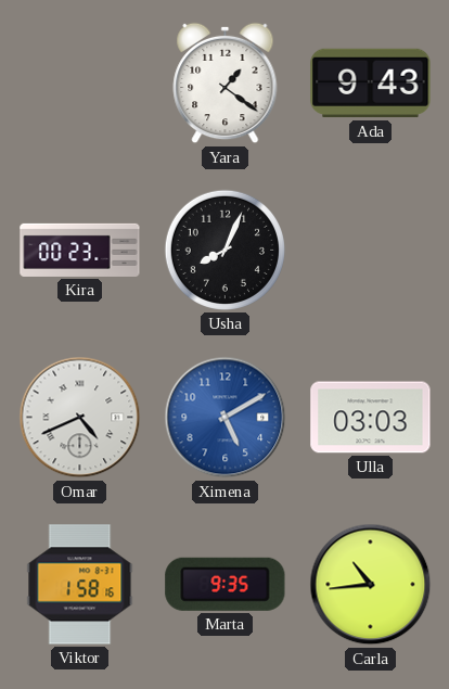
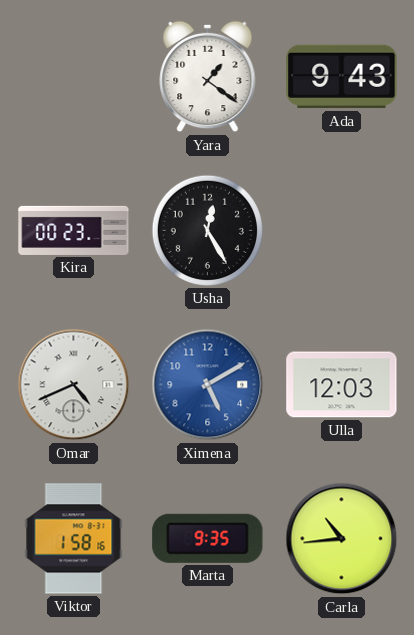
Usha: 8:04 -> 12:25 (207, 230)
Ulla: 03:03 -> 12:03 (342, 385)
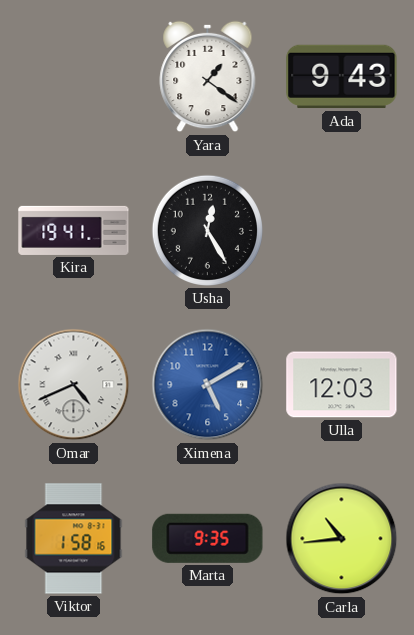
Kira: 00:23 -> 19:41 (74, 230)
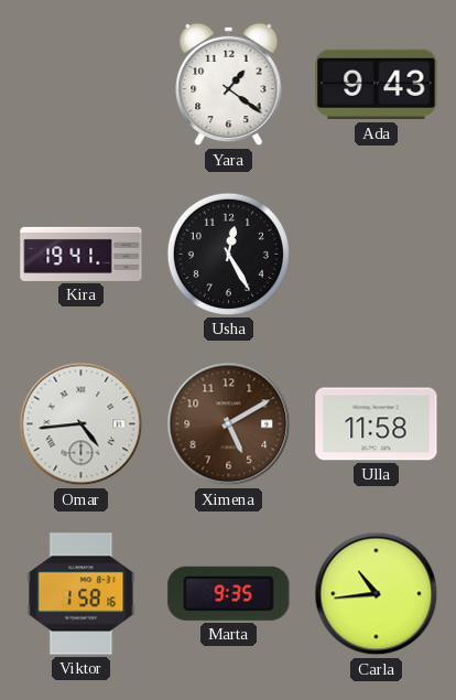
Omar: 4:41 -> 4:44 (82, 424)
Ximena dial: blue -> brown (229, 424)
Ulla: 12:03 -> 11:58 (377, 424)
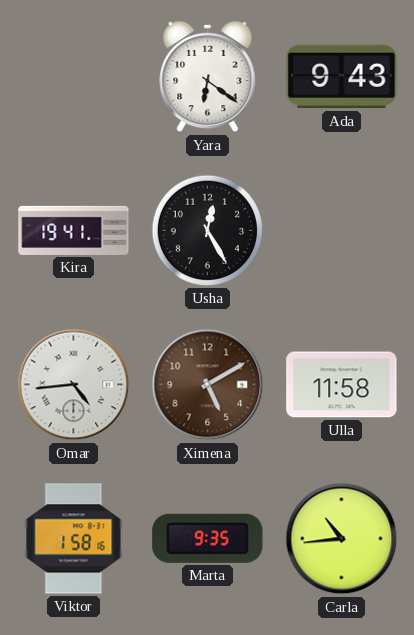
Yara: 1:21 -> 6:21 (208, 77)
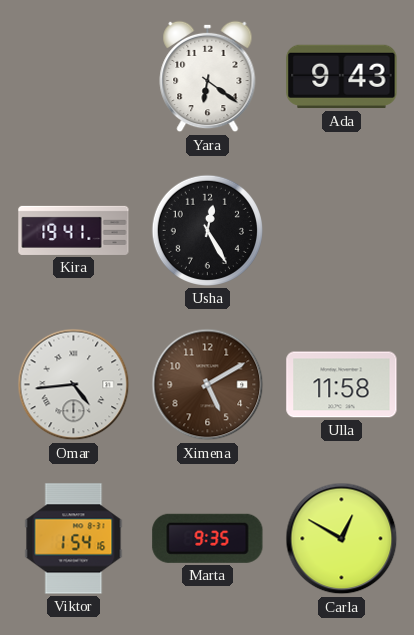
Viktor: 1:58 -> 1:54 (74, 539)
Carla: 10:44 -> 12:50 (342, 539)
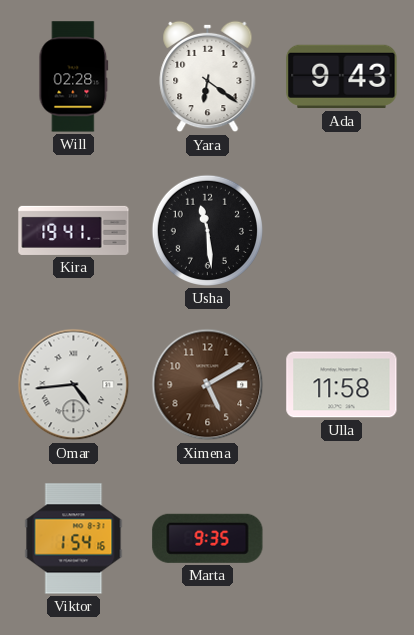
Will: none -> 02:28 (74, 77)
Usha: 12:25 -> 11:29 (207, 230)
Carla: 12:50 -> none (342, 539)
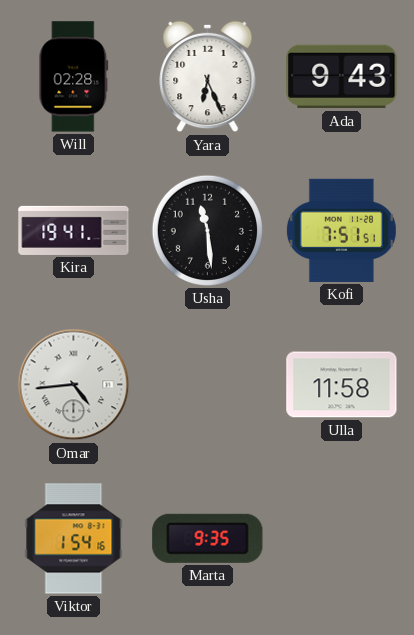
Yara: 6:21 -> 6:26 (208, 77)
Kofi: none -> 7:51 (341, 230)
Ximena: 5:10 -> none (208, 385)
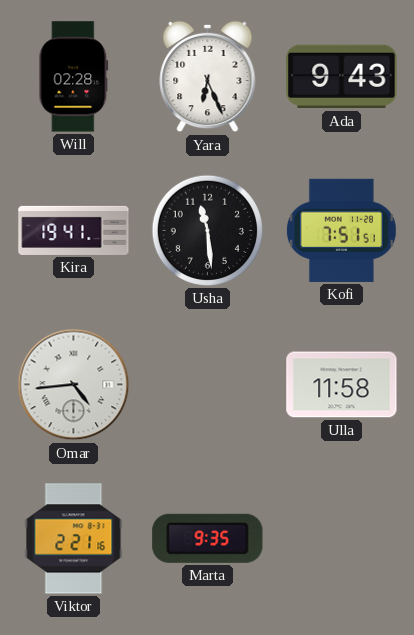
Viktor: 1:54 -> 2:21 (74, 539)
